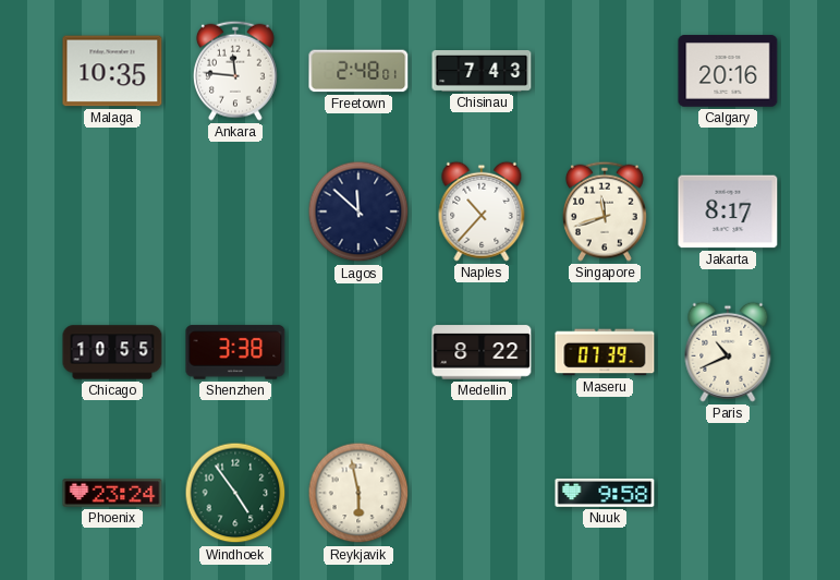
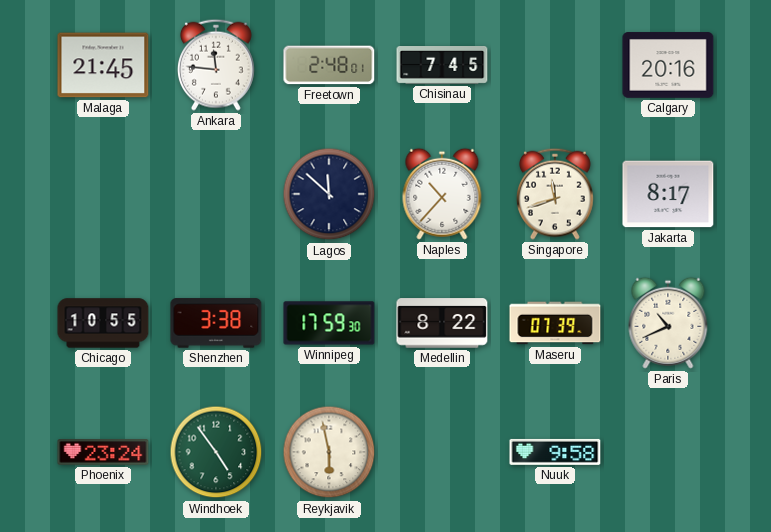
Malaga: 10:35 -> 21:45 (103, 65)
Chisinau: 7:43 -> 7:45 (442, 66)
Winnipeg: none -> 17:59 (329, 323)
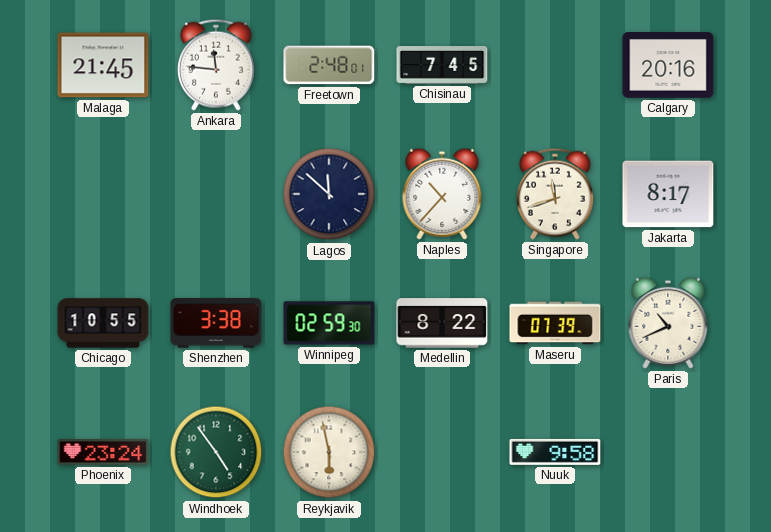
Winnipeg: 17:59 -> 02:59 (329, 323)
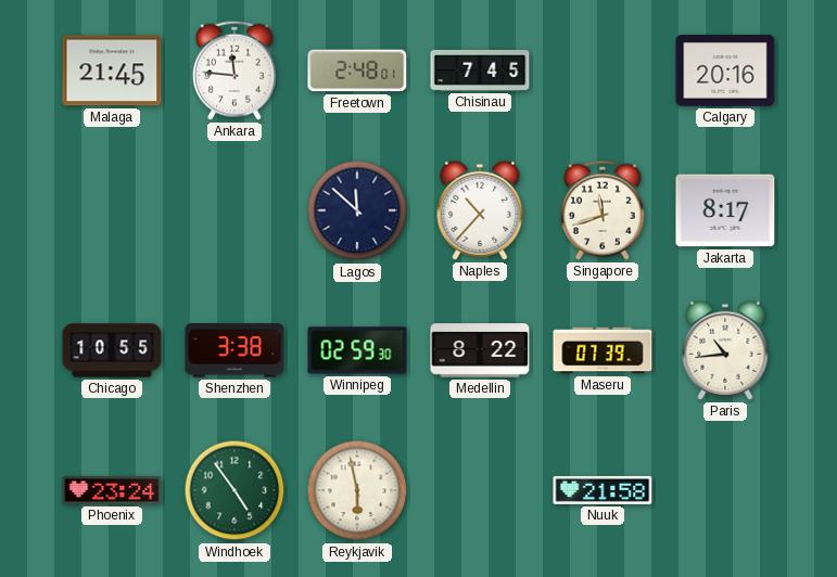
Paris: 10:41 -> 10:44 (725, 350)
Nuuk: 9:58 -> 21:58 (603, 490)
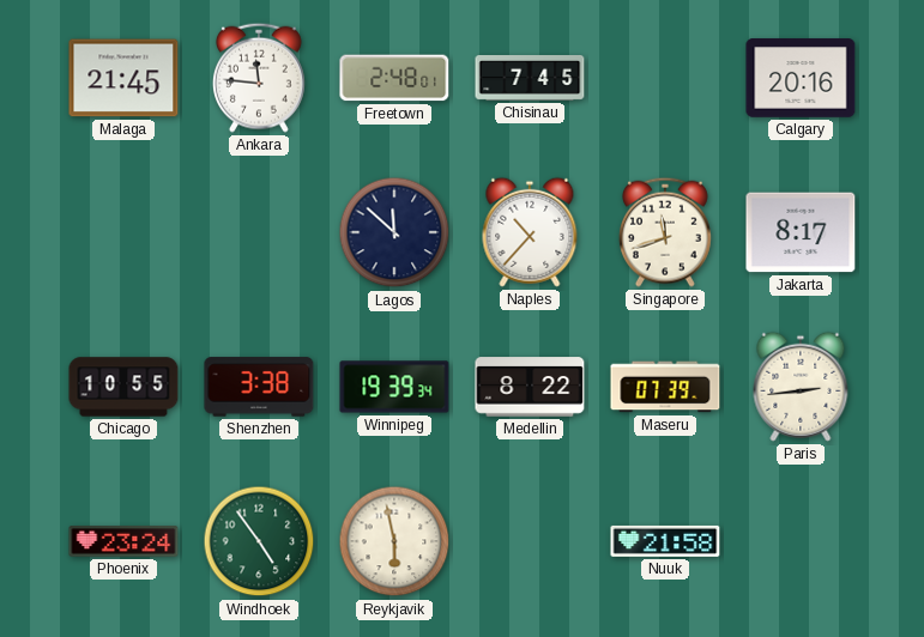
Winnipeg: 02:59 -> 19:39 (394, 387)
Paris: 10:44 -> 2:44 (801, 387)
